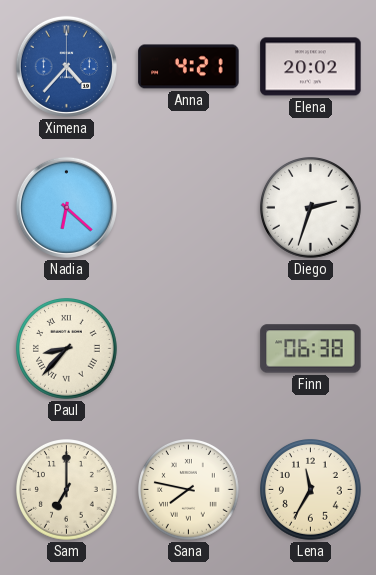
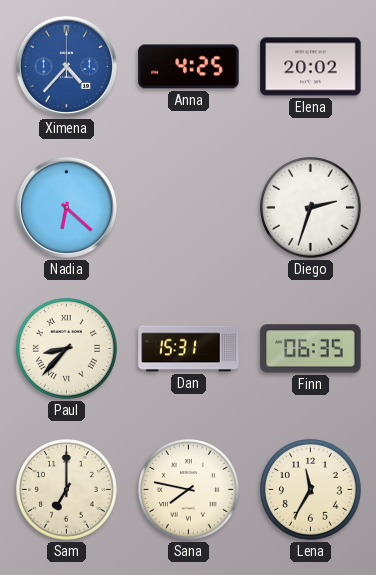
Anna: 4:21 -> 4:25 (189, 67)
Dan: none -> 15:31 (189, 349)
Finn: 06:38 -> 06:35 (311, 349)
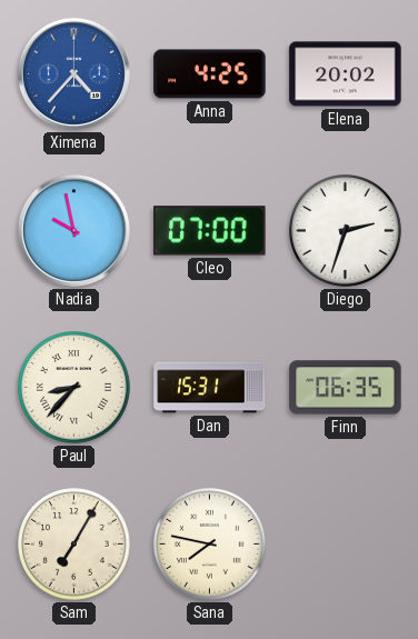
Nadia: 6:22 -> 9:58 (73, 230)
Cleo: none -> 07:00 (210, 231)
Sam: 7:00 -> 7:05 (74, 545)
Lena: 11:35 -> none (311, 490)
